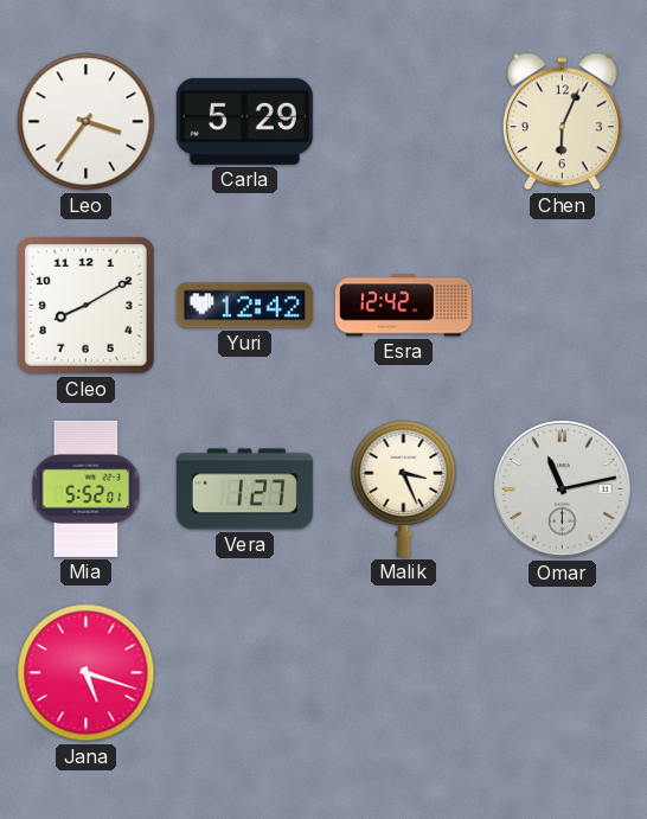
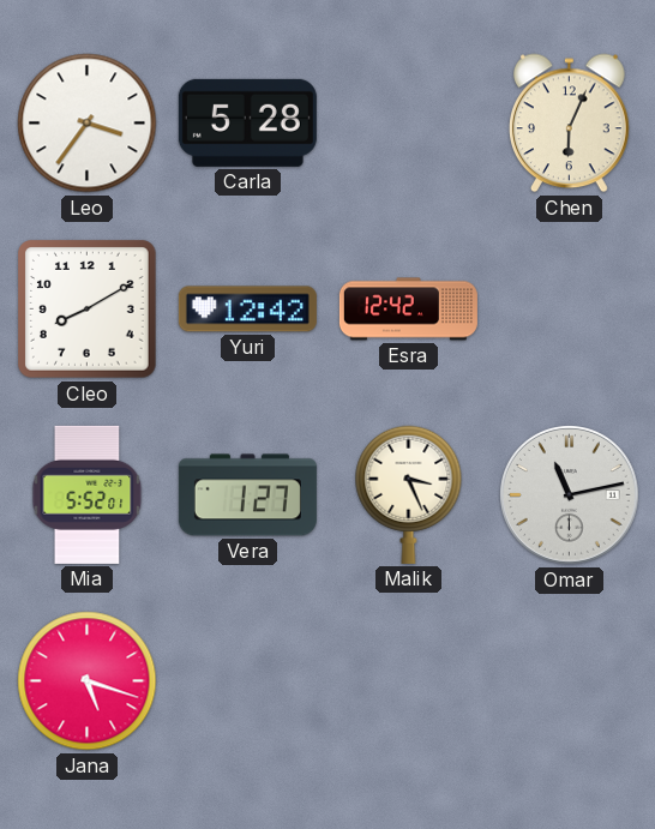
Carla: 5:29 -> 5:28 (247, 122)
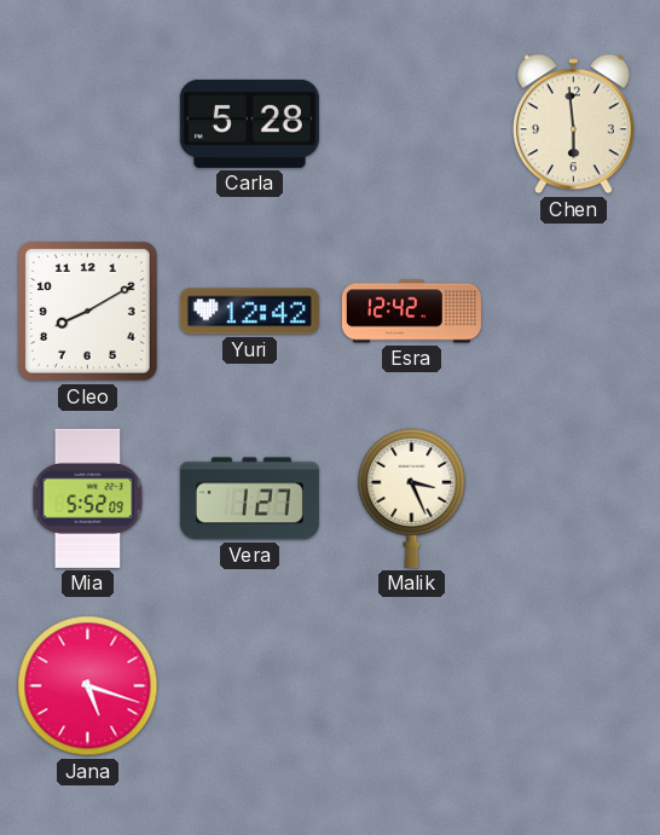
Leo: 3:36 -> none (88, 124)
Chen: 6:04 -> 5:59 (574, 124)
Mia: 5:52:01 -> 5:52:09 (88, 498)
Omar: 11:13 -> none (570, 495)
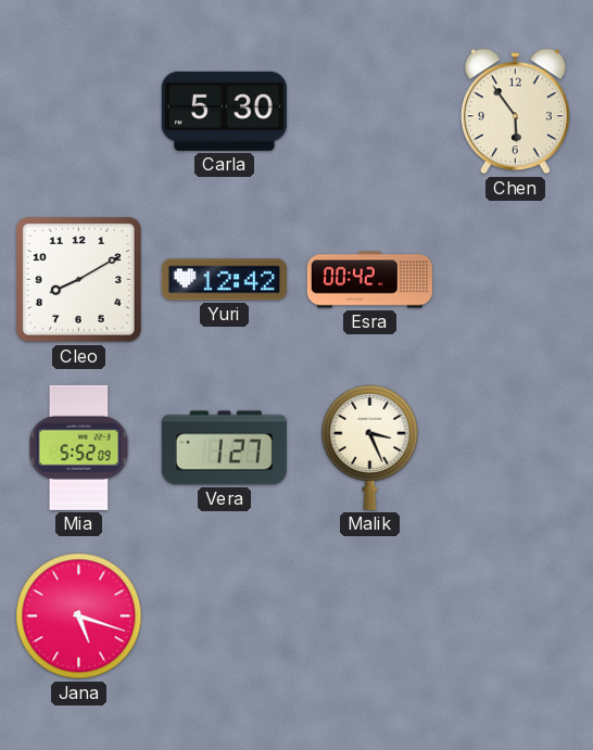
Carla: 5:28 -> 5:30 (224, 111)
Chen: 5:59 -> 5:54 (516, 112)
Esra: 12:42 -> 00:42 (369, 280)
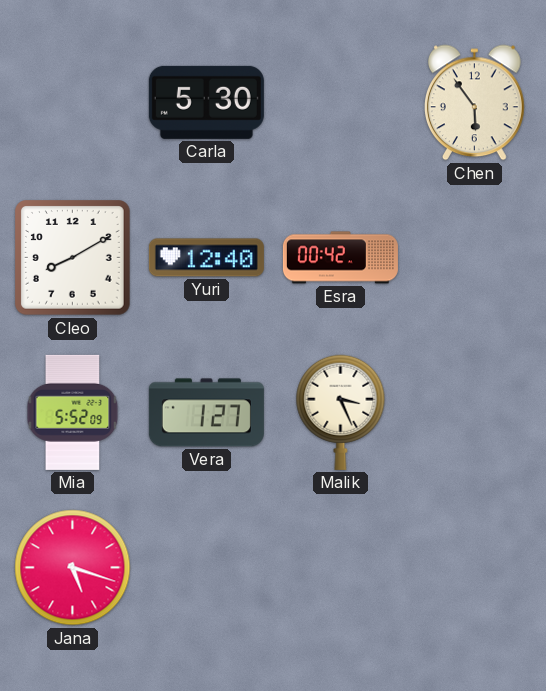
Yuri: 12:42 -> 12:40 (206, 258)
